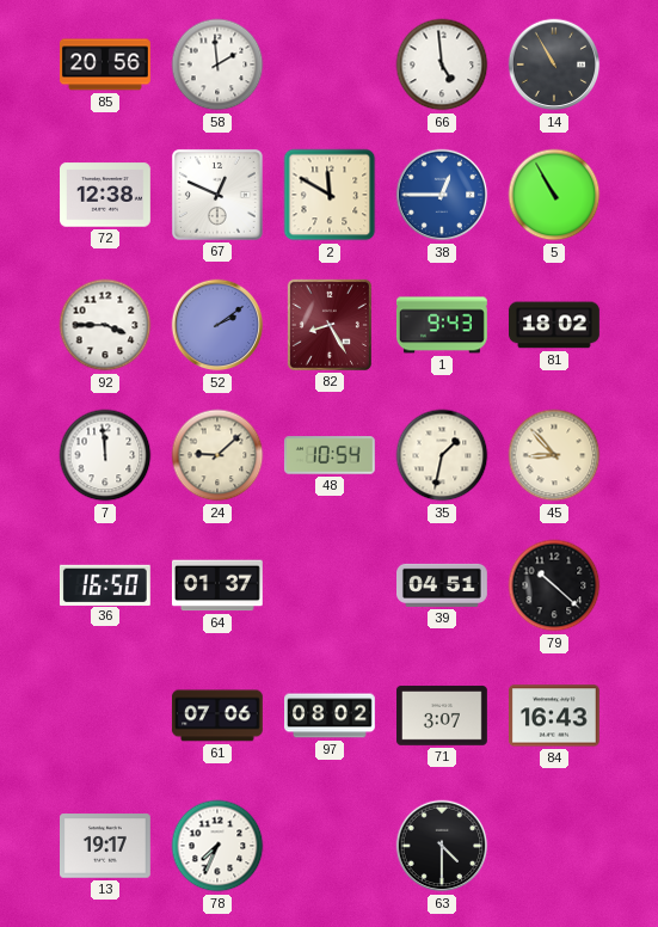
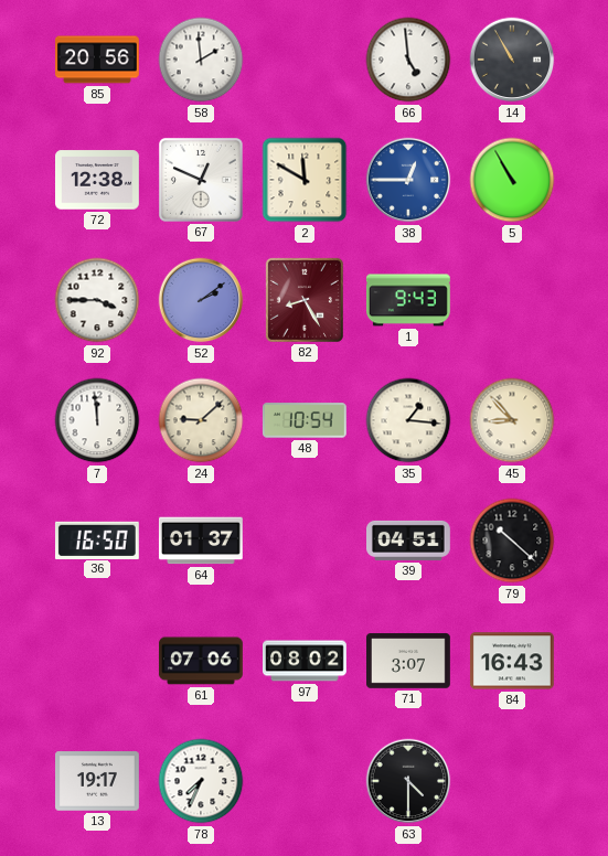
81: 18:02 -> none (555, 325)
35: 1:32 -> 1:16 (408, 420)
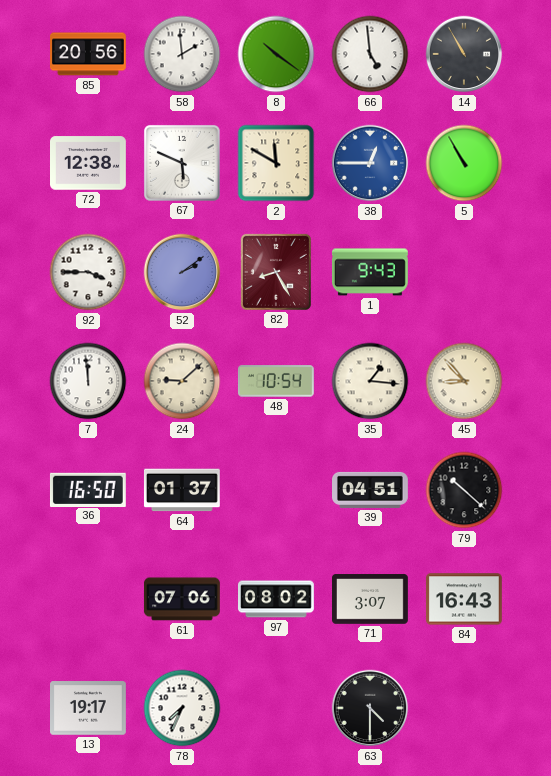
8: none -> 10:21 (276, 54)
67: 12:49 -> 5:49 (182, 163)
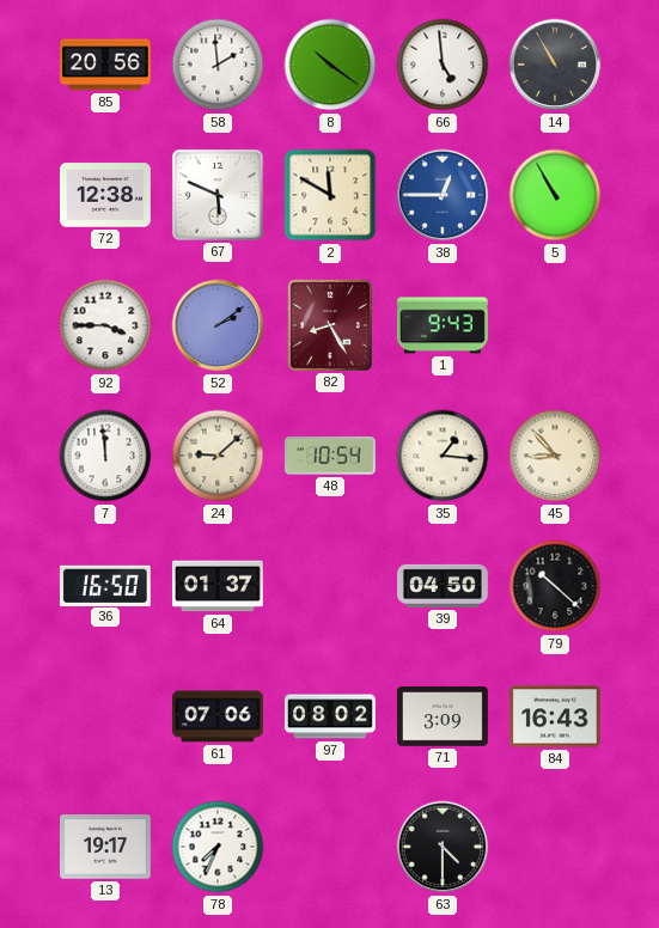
39: 04:51 -> 04:50 (444, 586)
71: 3:07 -> 3:09 (444, 716)
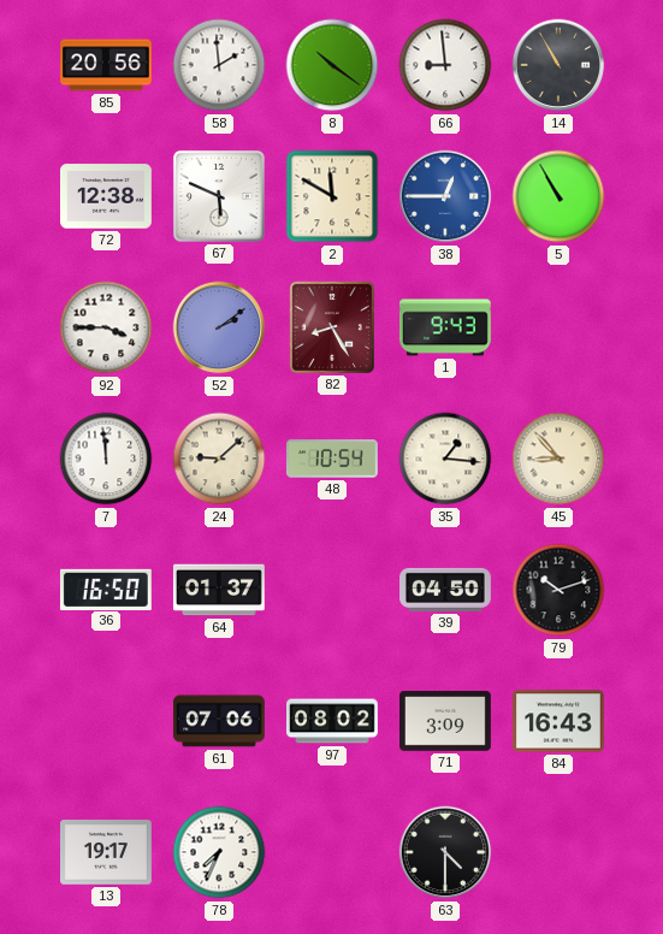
66: 4:59 -> 8:59 (445, 65)
79: 10:22 -> 10:12 (558, 590)
